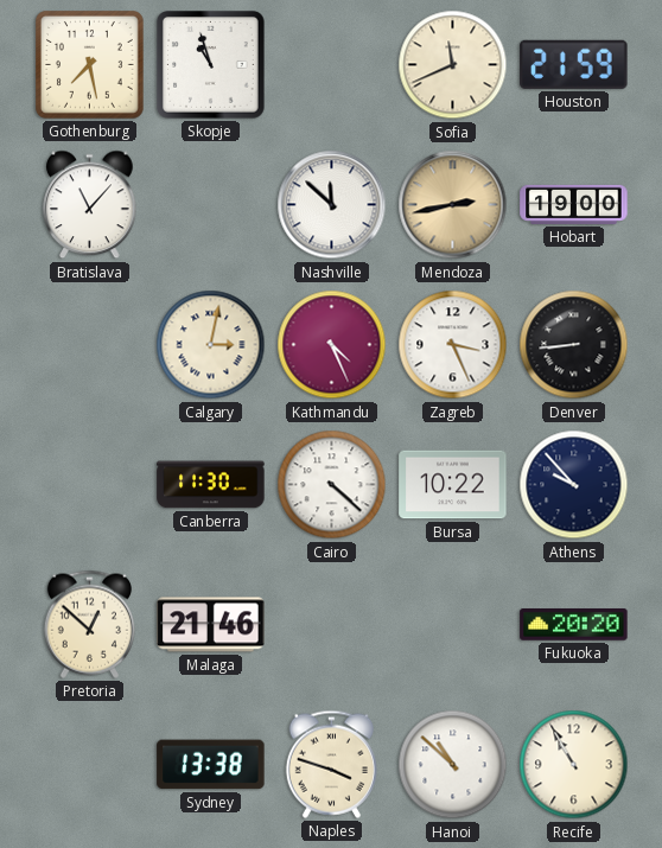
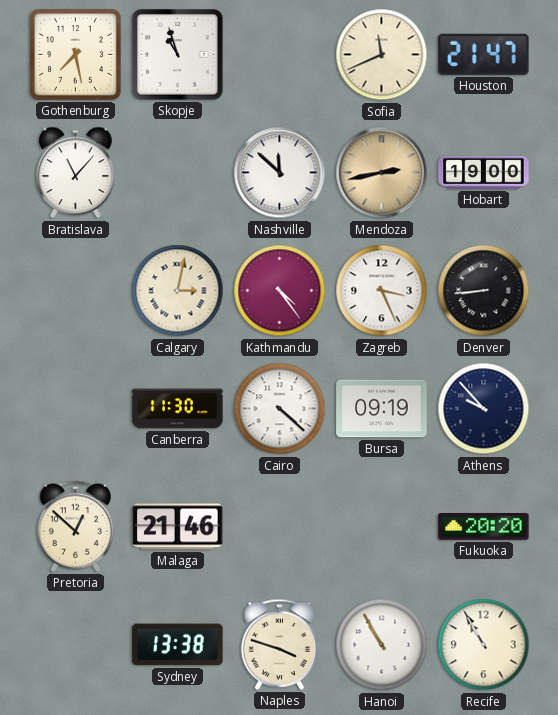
Houston: 21:59 -> 21:47 (484, 54)
Kathmandu: 4:26 -> 4:24 (280, 291)
Bursa: 10:22 -> 09:19 (382, 409)
Hanoi: 10:52 -> 10:55 (382, 645)
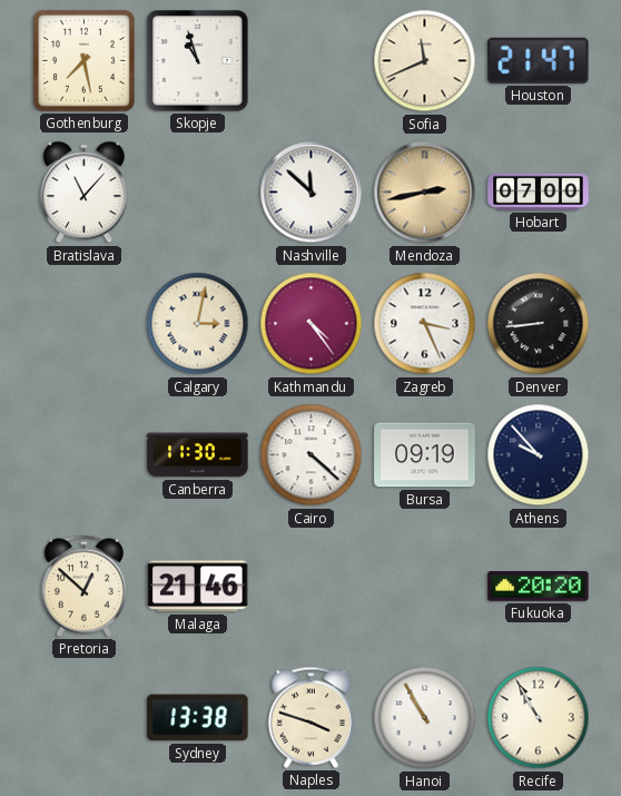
Hobart: 19:00 -> 07:00 (539, 191)
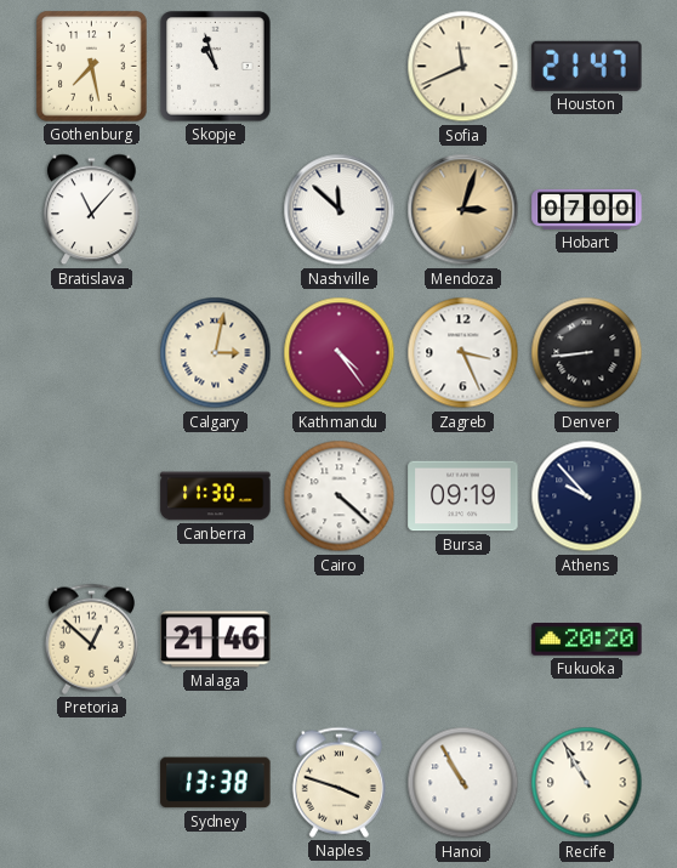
Mendoza: 2:43 -> 3:03 (463, 210)
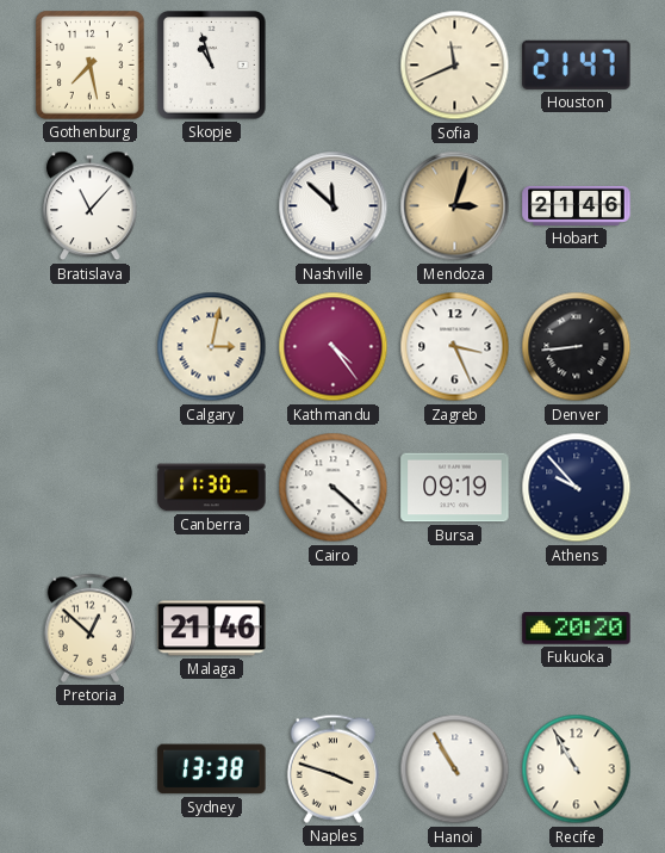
Hobart: 07:00 -> 21:46 (577, 205)
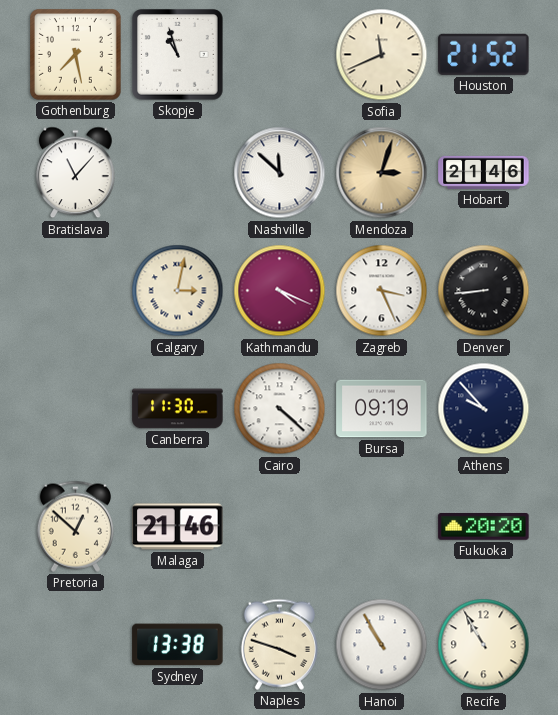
Houston: 21:47 -> 21:52 (484, 54)
Kathmandu: 4:24 -> 4:19 (280, 291)
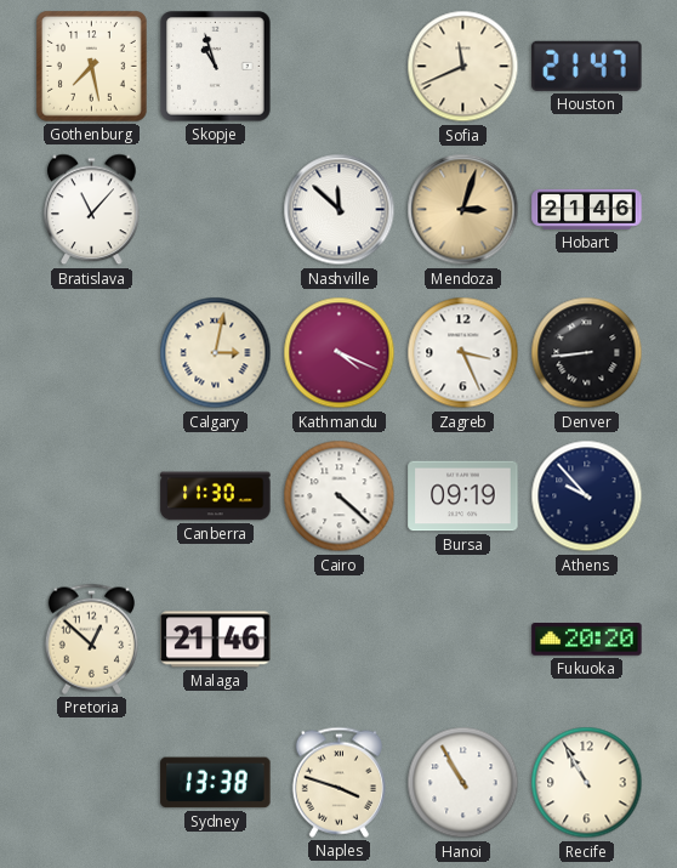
Houston: 21:52 -> 21:47 (587, 66)
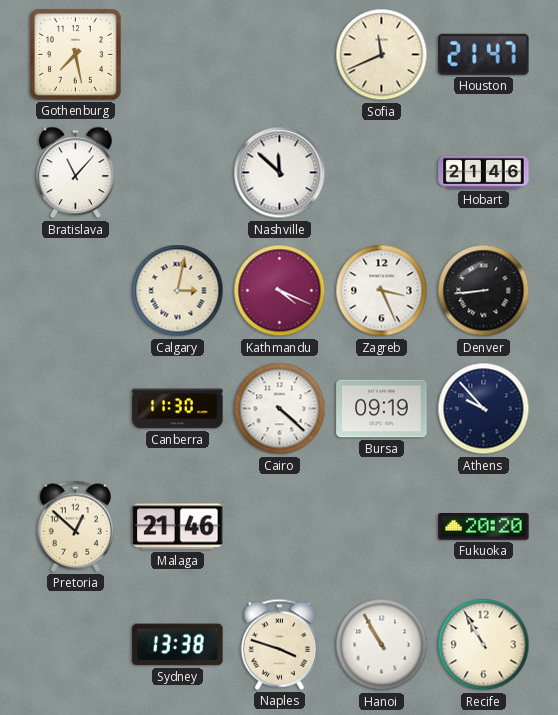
Skopje: 10:57 -> none (216, 67)
Mendoza: 3:03 -> none (463, 210)
